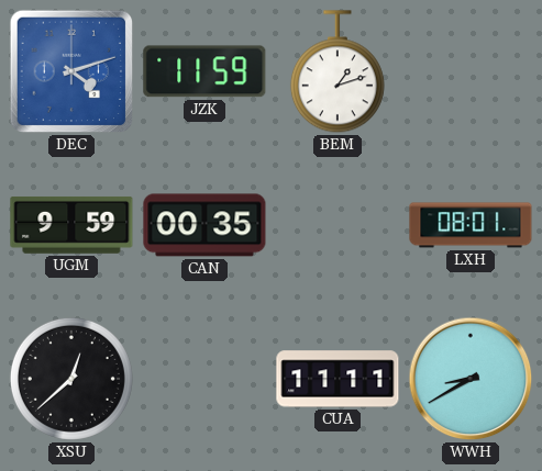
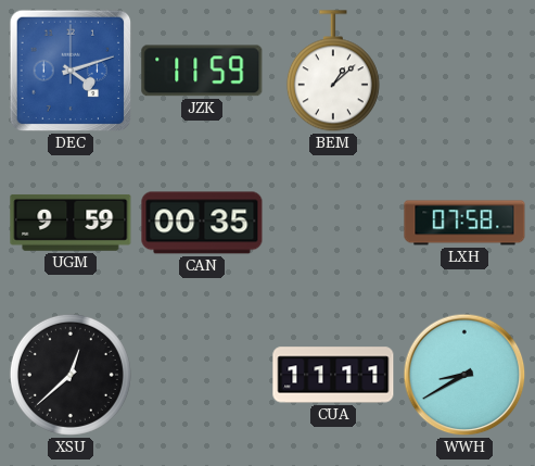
BEM: 1:12 -> 1:08 (333, 72)
LXH: 08:01 -> 07:58 (464, 223)
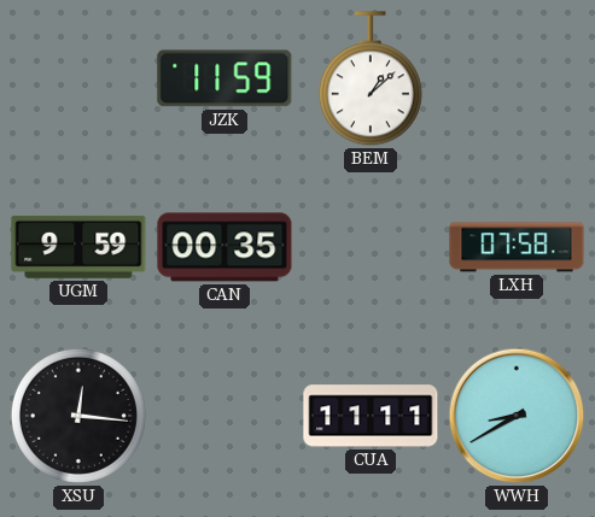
DEC: 4:12 -> none (71, 71)
XSU: 12:38 -> 12:16 (78, 416)
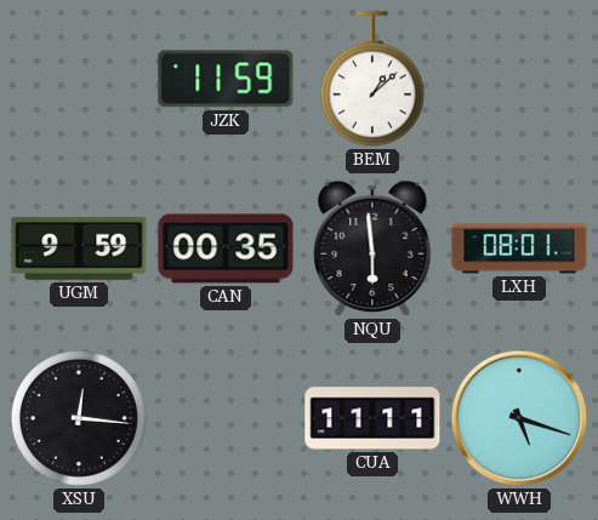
NQU: none -> 5:59 (372, 248)
LXH: 07:58 -> 08:01 (519, 248)
WWH: 8:40 -> 5:18 (519, 418)
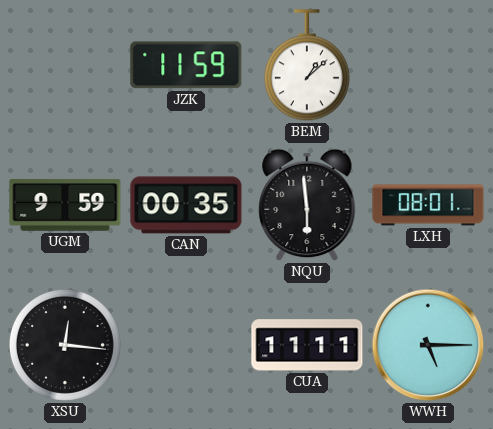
WWH: 5:18 -> 5:15 (428, 345)
